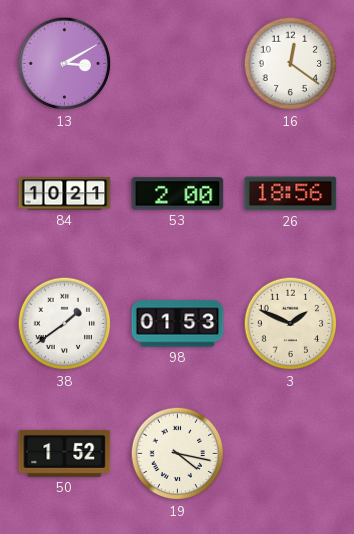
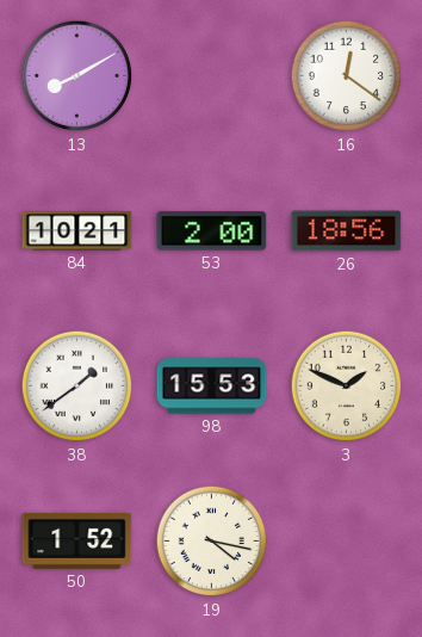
13: 3:10 -> 8:10 (77, 76)
98: 01:53 -> 15:53 (212, 386)
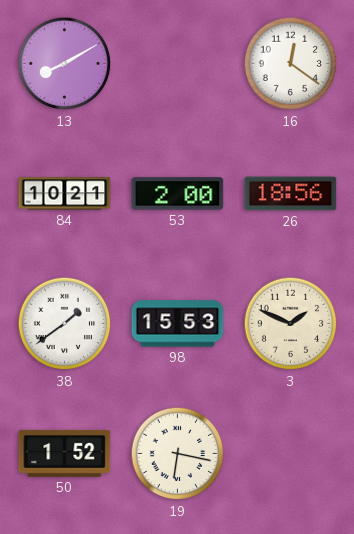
19: 4:17 -> 6:17 (178, 454)
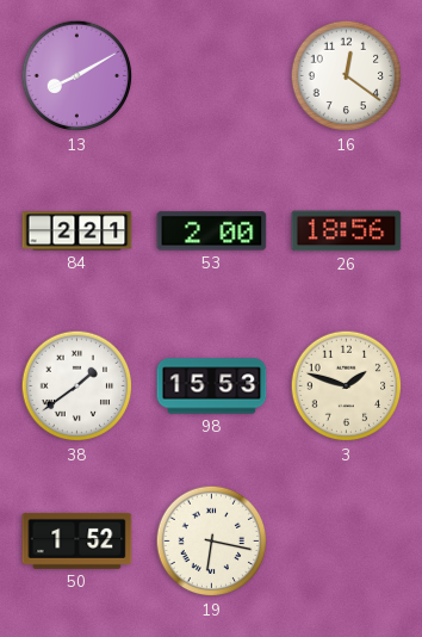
84: 10:21 -> 2:21 (77, 231)
3: 1:49 -> 1:48 (347, 386)
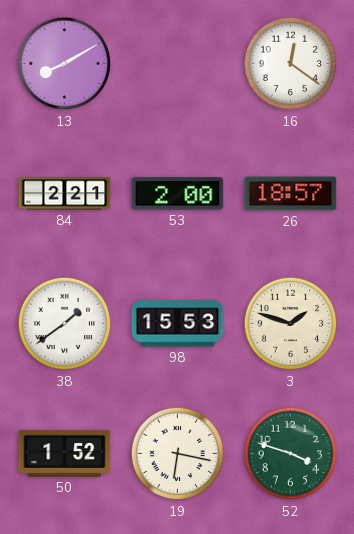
26: 18:56 -> 18:57 (291, 194)
52: none -> 3:48 (291, 454)
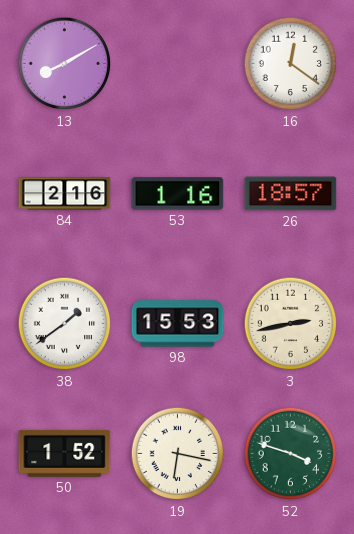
84: 2:21 -> 2:16 (65, 194)
53: 2:00 -> 1:16 (178, 194)
3: 1:48 -> 2:43 (291, 324)
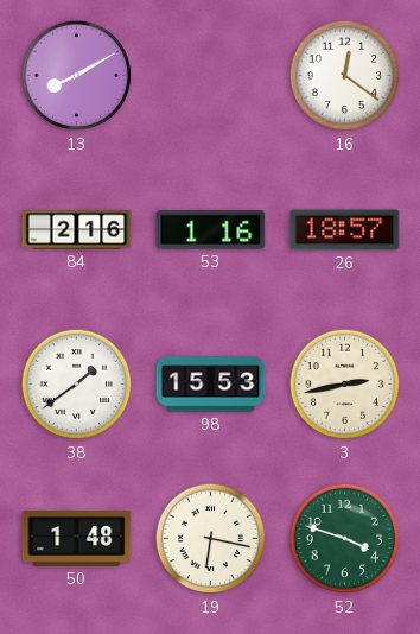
50: 1:52 -> 1:48 (77, 538)
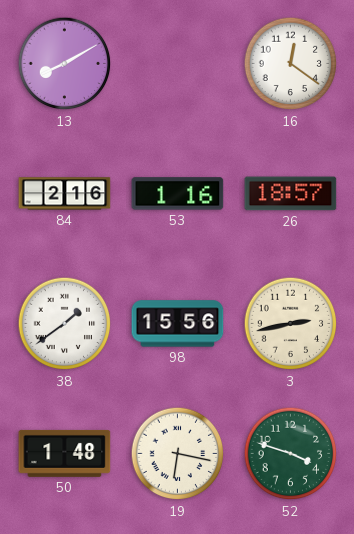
98: 15:53 -> 15:56 (178, 324)
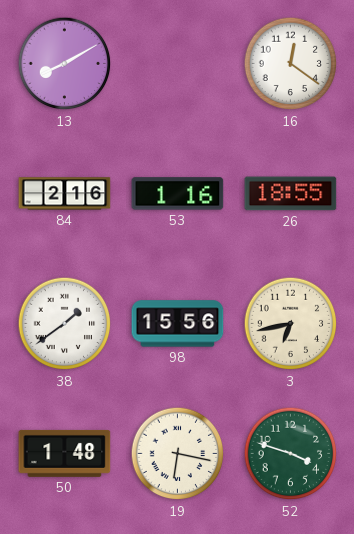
26: 18:57 -> 18:55 (291, 194)
3: 2:43 -> 6:43 (291, 324)
